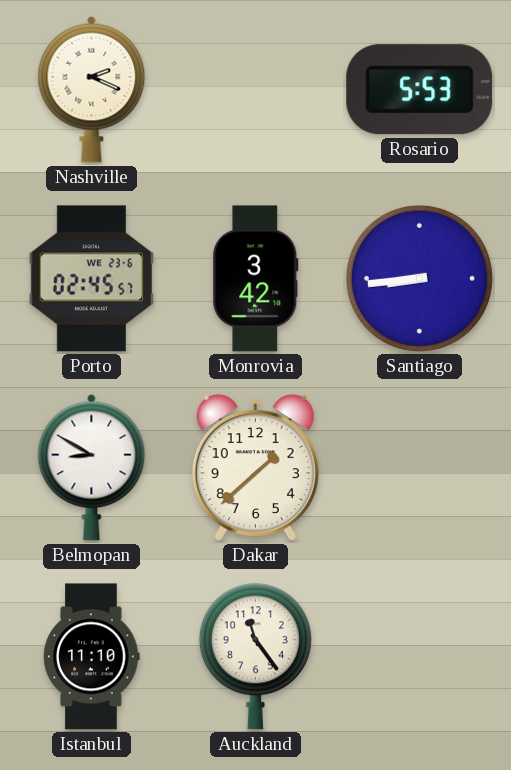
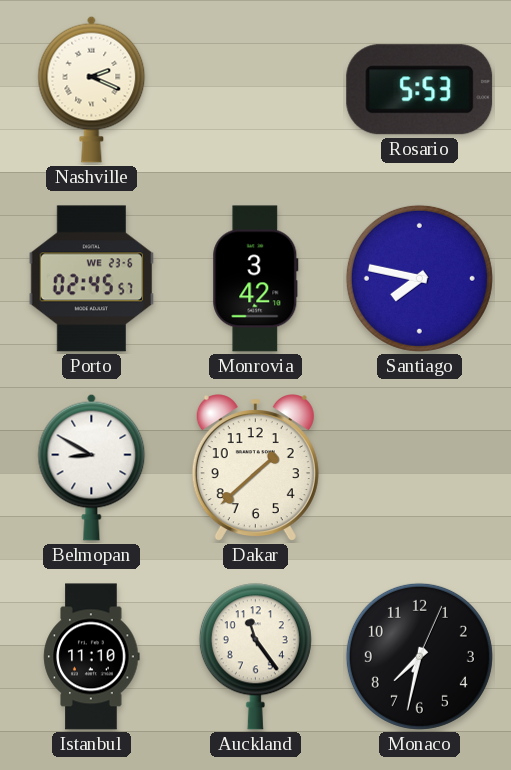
Santiago: 8:44 -> 7:47 (419, 278)
Monaco: none -> 7:32 (419, 656)
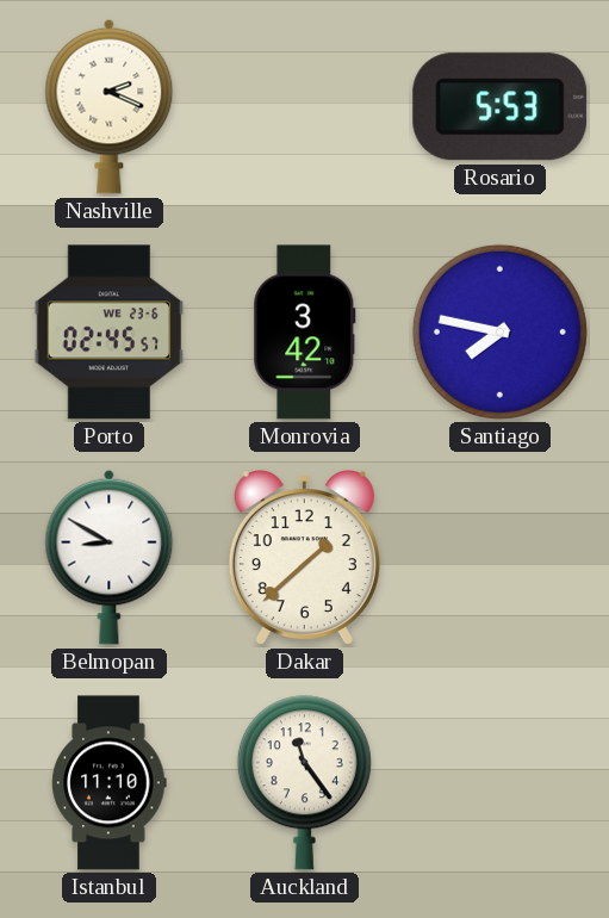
Monaco: 7:32 -> none (419, 656)
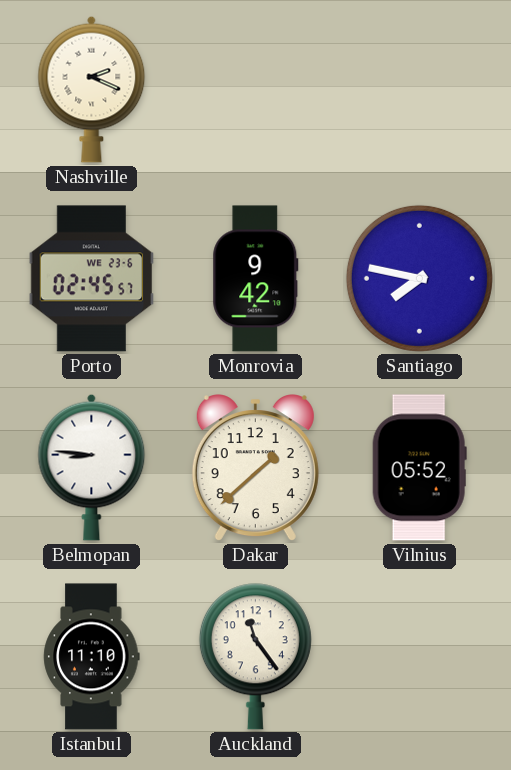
Rosario: 5:53 -> none (501, 107)
Monrovia: 3:42 -> 9:42 (256, 279)
Belmopan: 8:50 -> 8:46 (92, 467)
Vilnius: none -> 05:52 (419, 468)
